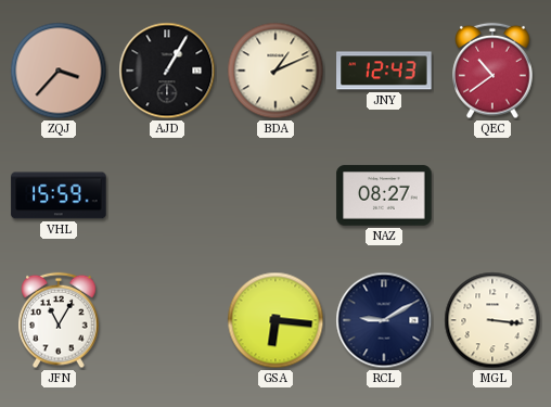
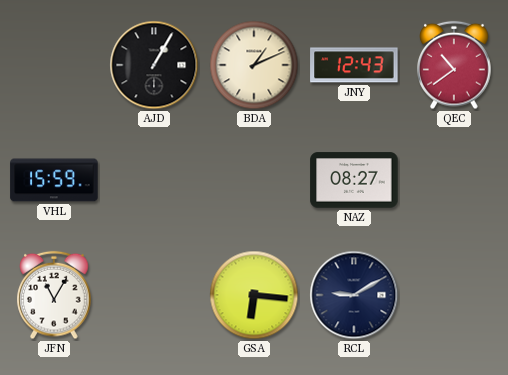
ZQJ: 3:37 -> none (59, 71)
MGL: 3:16 -> none (492, 320)
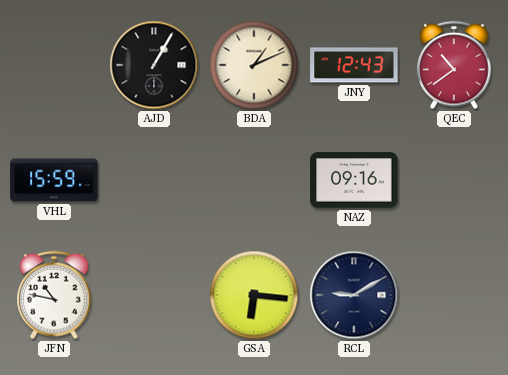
NAZ: 08:27 -> 09:16 (354, 180)
JFN: 11:05 -> 10:47 (54, 295)
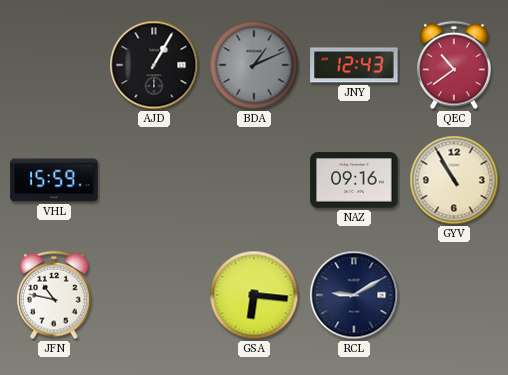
BDA dial: cream -> grey (254, 65)
GYV: none -> 10:55 (454, 180)
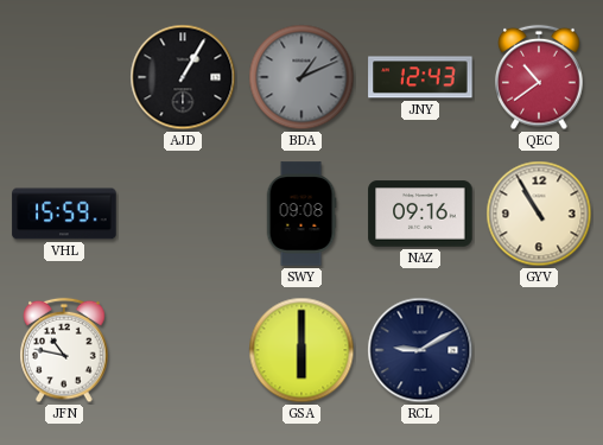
SWY: none -> 09:08 (301, 214)
GSA: 6:16 -> 6:00 (301, 350)
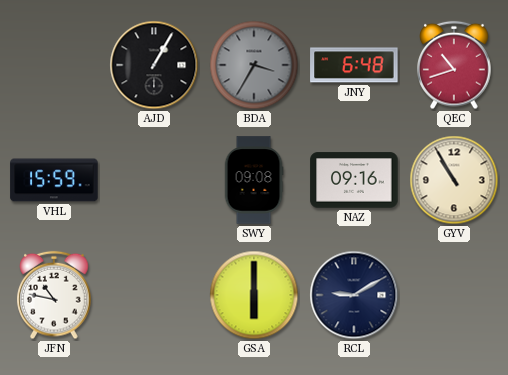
BDA: 1:11 -> 3:35 (254, 65)
JNY: 12:43 -> 6:48 (354, 65)
QEC: 10:39 -> 10:42 (454, 65)
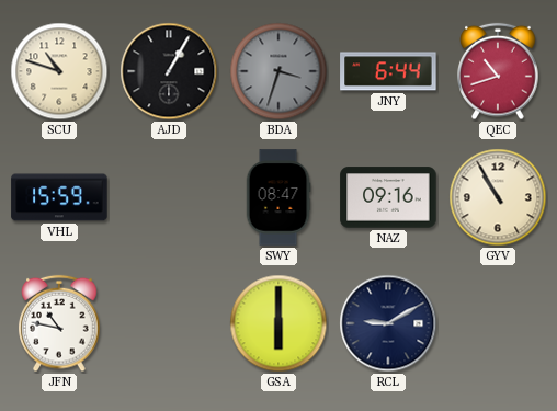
SCU: none -> 10:48 (59, 71)
BDA: 3:35 -> 3:33 (278, 71)
JNY: 6:48 -> 6:44 (388, 71)
SWY: 09:08 -> 08:47 (278, 197)
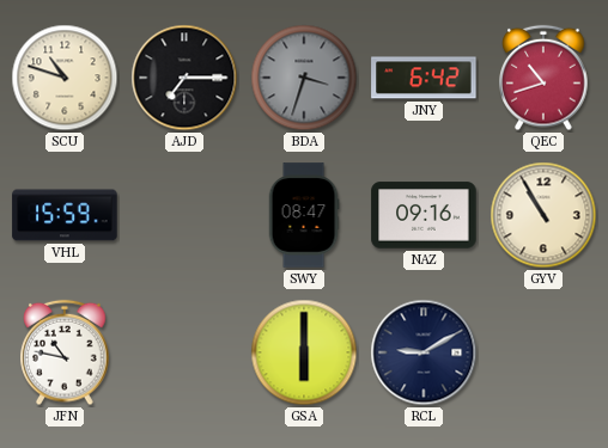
AJD: 1:05 -> 7:15 (184, 78)
JNY: 6:44 -> 6:42 (424, 78)
